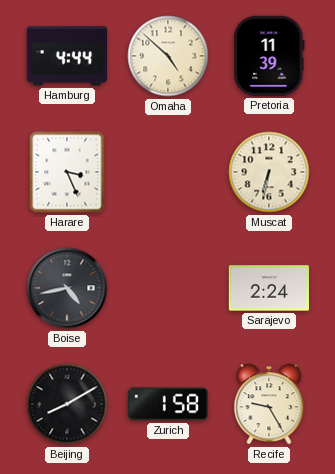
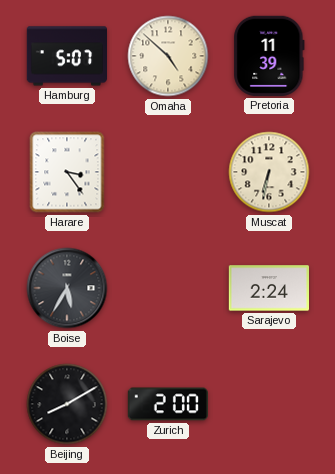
Hamburg: 4:44 -> 5:07 (66, 56)
Harare: 3:26 -> 3:24 (67, 172)
Boise: 4:43 -> 5:35 (67, 288)
Zurich: 1:58 -> 2:00 (168, 404)
Recife: 9:25 -> none (269, 404)
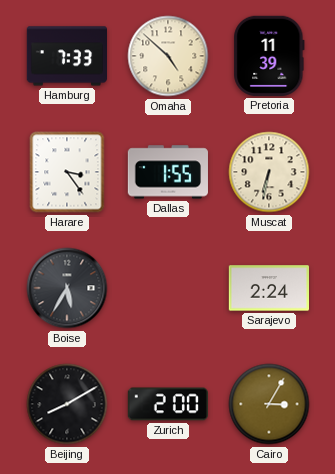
Hamburg: 5:07 -> 7:33 (66, 56)
Dallas: none -> 1:55 (168, 172)
Cairo: none -> 3:05 (269, 404)
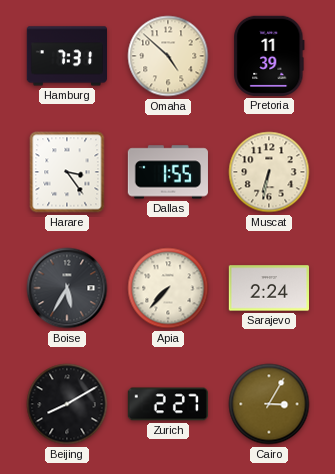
Hamburg: 7:33 -> 7:31 (66, 56)
Apia: none -> 7:37 (168, 288)
Zurich: 2:00 -> 2:27 (168, 404)
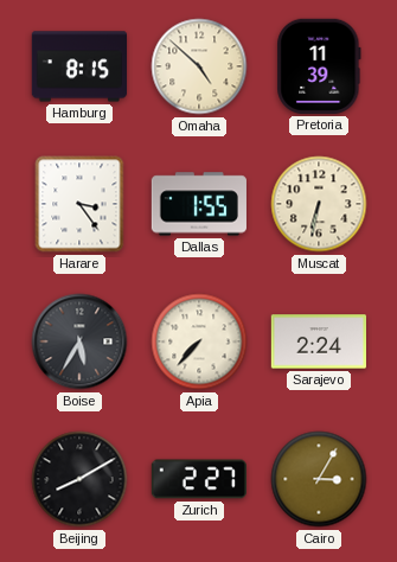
Hamburg: 7:31 -> 8:15 (78, 66)
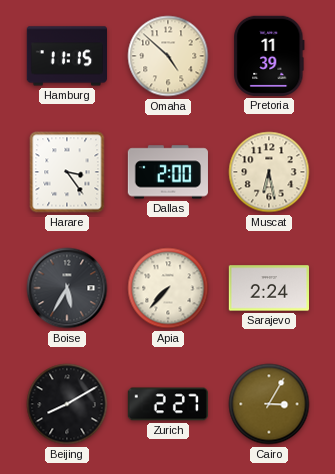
Hamburg: 8:15 -> 11:15 (66, 56)
Dallas: 1:55 -> 2:00 (168, 172)
Muscat: 6:32 -> 6:28 (269, 172)
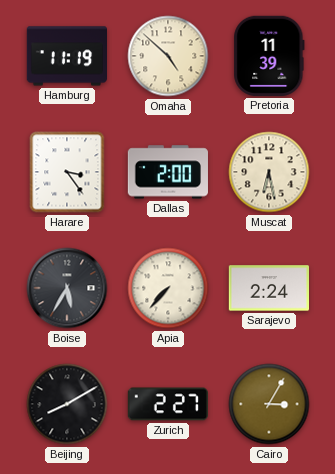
Hamburg: 11:15 -> 11:19 (66, 56)
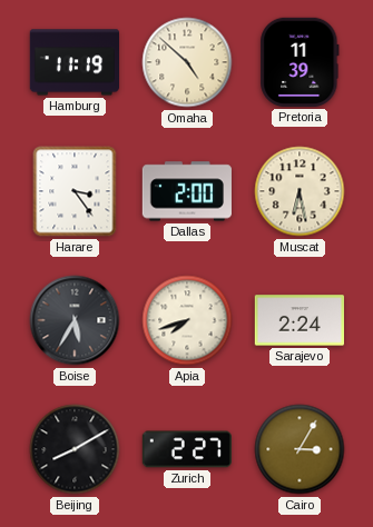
Apia: 7:37 -> 7:42 (187, 320)
